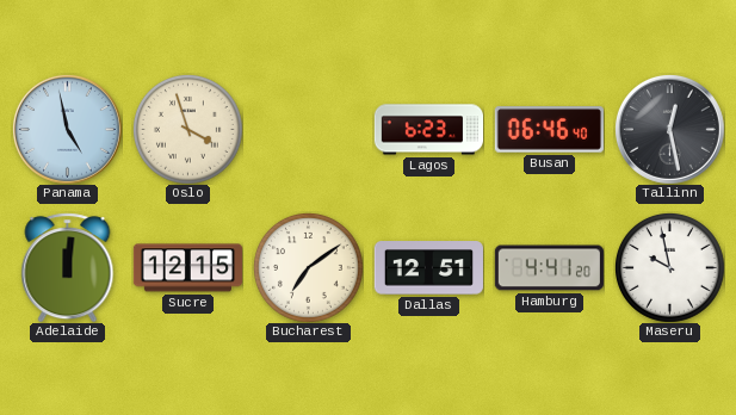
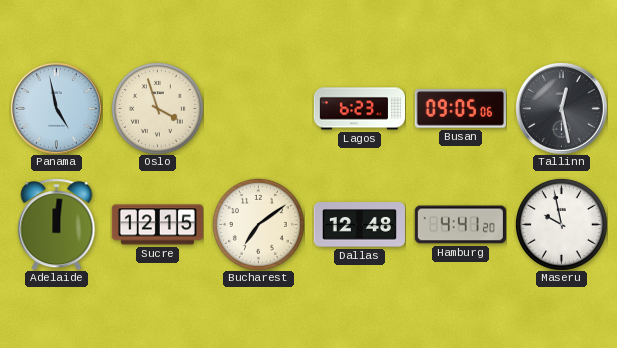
Busan: 06:46 -> 09:05 (460, 109)
Dallas: 12:51 -> 12:48 (359, 225)
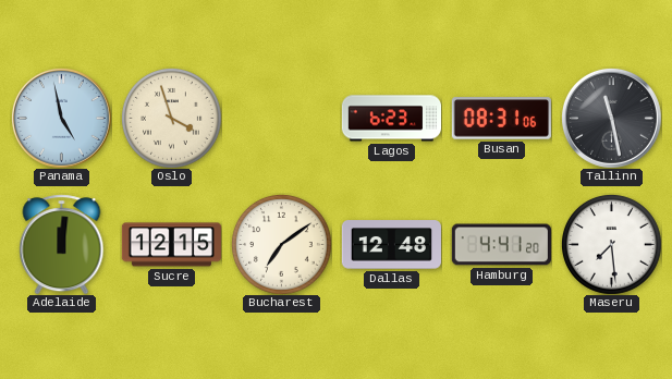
Busan: 09:05 -> 08:31 (501, 119)
Tallinn: 12:28 -> 11:28 (611, 118)
Maseru: 9:58 -> 7:29 (611, 244)
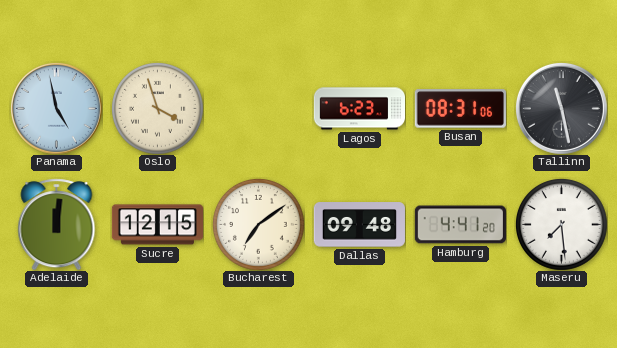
Dallas: 12:48 -> 09:48 (359, 225)
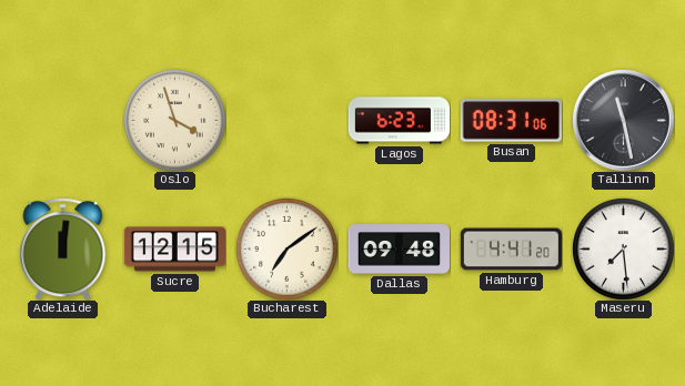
Panama: 4:58 -> none (56, 108)
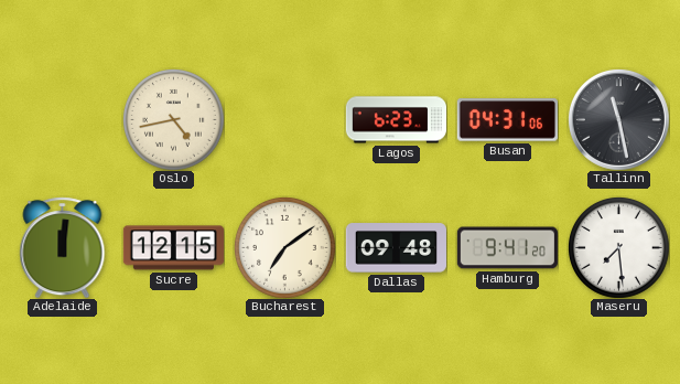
Oslo: 3:57 -> 4:43 (173, 119)
Busan: 08:31 -> 04:31 (507, 120)
Hamburg: 4:41 -> 9:41 (507, 248)
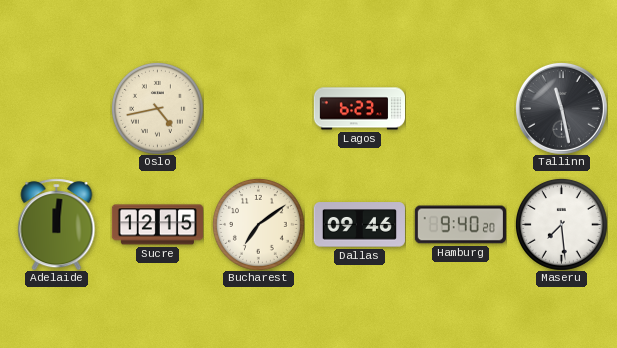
Busan: 04:31 -> none (507, 120)
Dallas: 09:48 -> 09:46 (359, 225)
Hamburg: 9:41 -> 9:40 (460, 225)
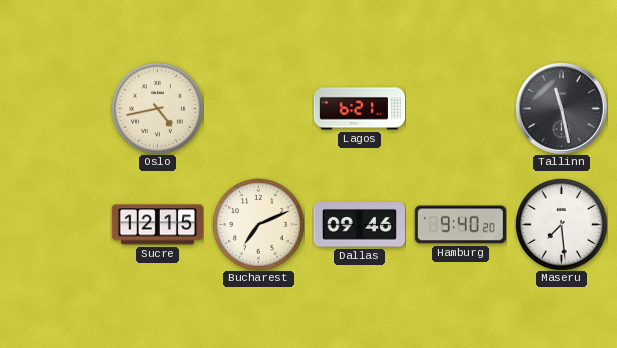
Lagos: 6:23 -> 6:21 (359, 109)
Adelaide: 12:01 -> none (57, 224)
Bucharest: 7:09 -> 7:11 (258, 224)
